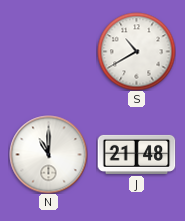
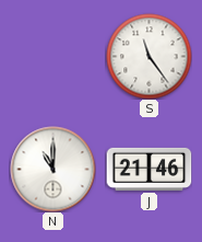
S: 10:40 -> 11:24 (148, 56)
J: 21:48 -> 21:46 (148, 169)
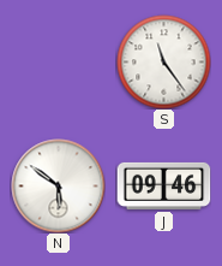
N: 11:00 -> 5:51 (58, 185)
J: 21:46 -> 09:46 (163, 185)
